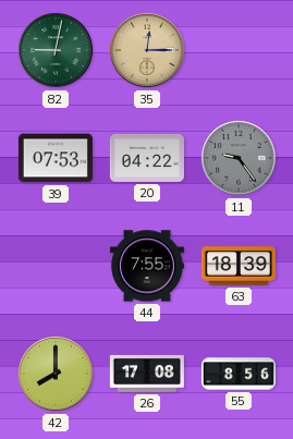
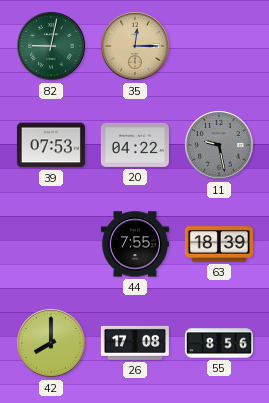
11: 9:24 -> 9:28 (219, 145)
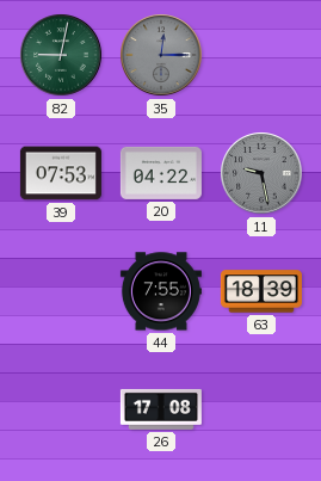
35 dial: champagne -> grey (161, 55)
42: 8:00 -> none (51, 343)
55: 8:56 -> none (219, 343)
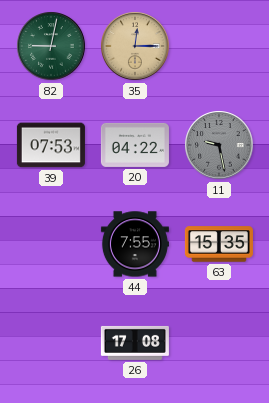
35 dial: grey -> champagne (135, 46)
63: 18:39 -> 15:35 (219, 244)
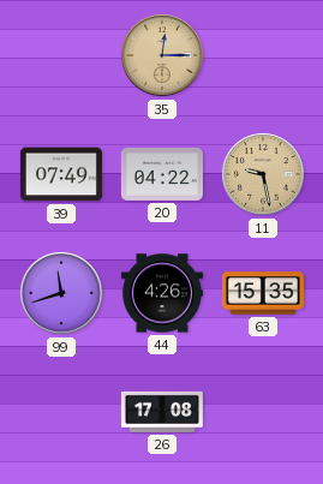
82: 9:02 -> none (51, 46)
39: 07:53 -> 07:49 (61, 174)
11 dial: grey -> champagne (263, 174)
99: none -> 11:42 (61, 293)
44: 7:55 -> 4:26 (162, 293)
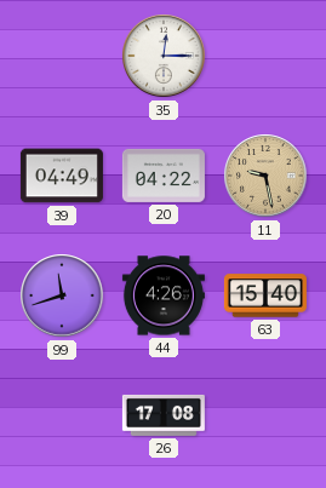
35 dial: champagne -> white (164, 56)
39: 07:49 -> 04:49 (62, 176)
63: 15:35 -> 15:40 (265, 295)
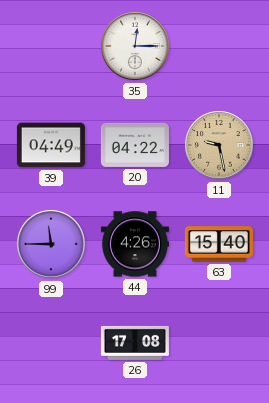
99: 11:42 -> 11:45 (51, 244)
